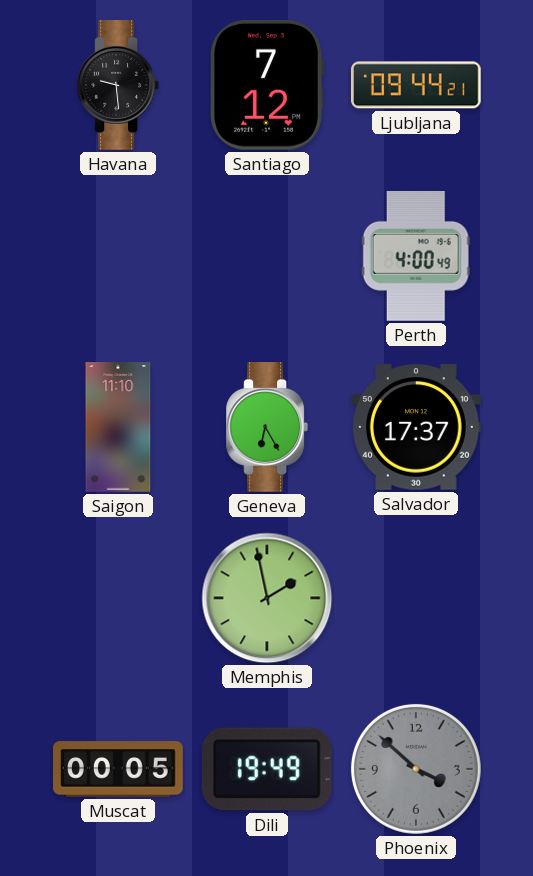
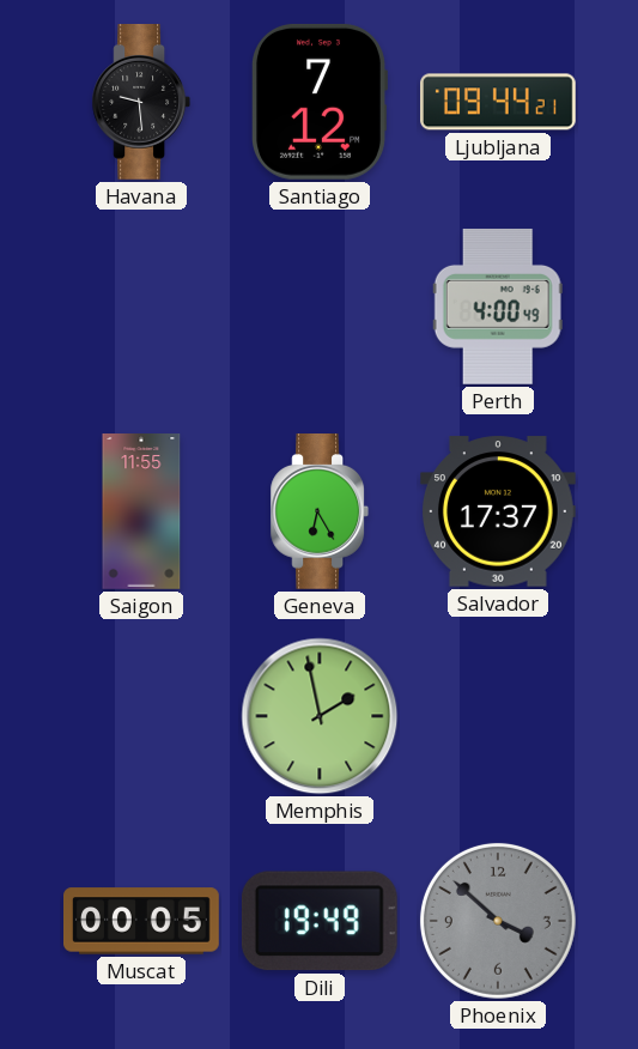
Saigon: 11:10 -> 11:55 (141, 511)
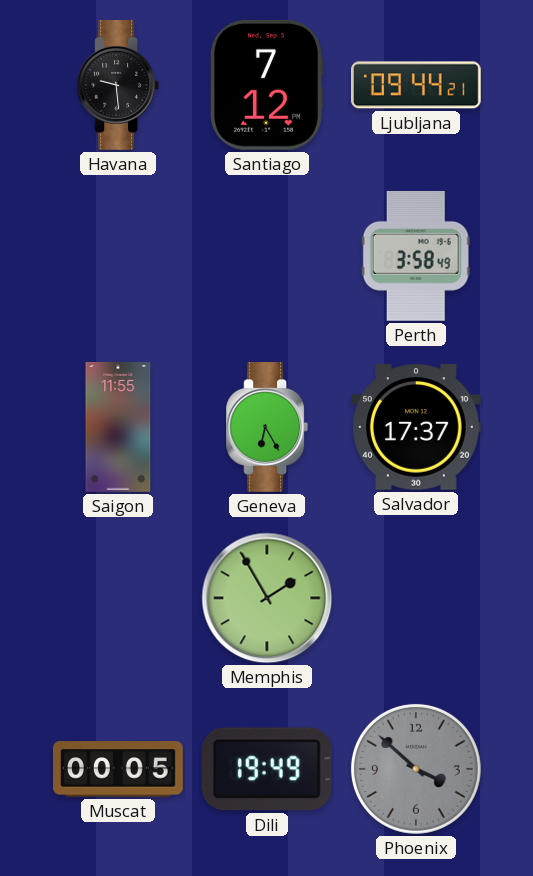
Perth: 4:00 -> 3:58 (416, 256)
Memphis: 1:58 -> 1:55 (267, 598)
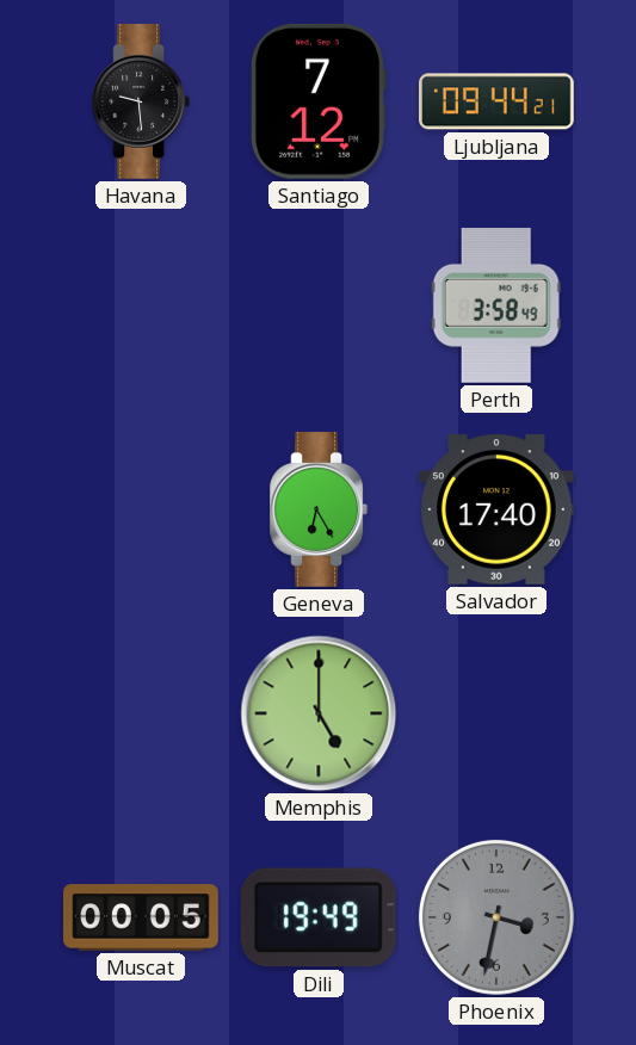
Saigon: 11:55 -> none (118, 427)
Salvador: 17:37 -> 17:40 (498, 509)
Memphis: 1:55 -> 5:00 (319, 713)
Phoenix: 3:52 -> 3:32 (496, 917)
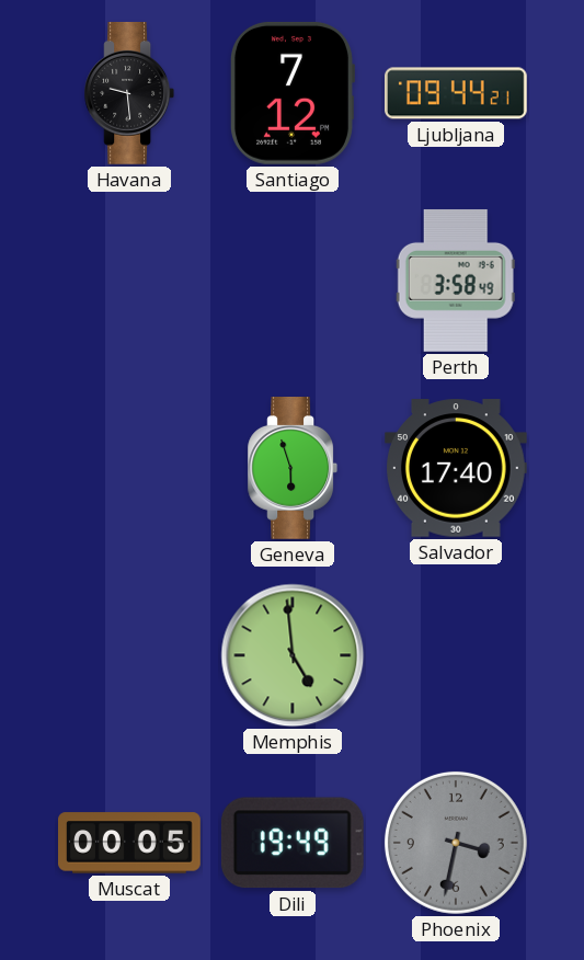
Geneva: 6:25 -> 5:57 (293, 469)
Memphis: 5:00 -> 4:59 (293, 655)
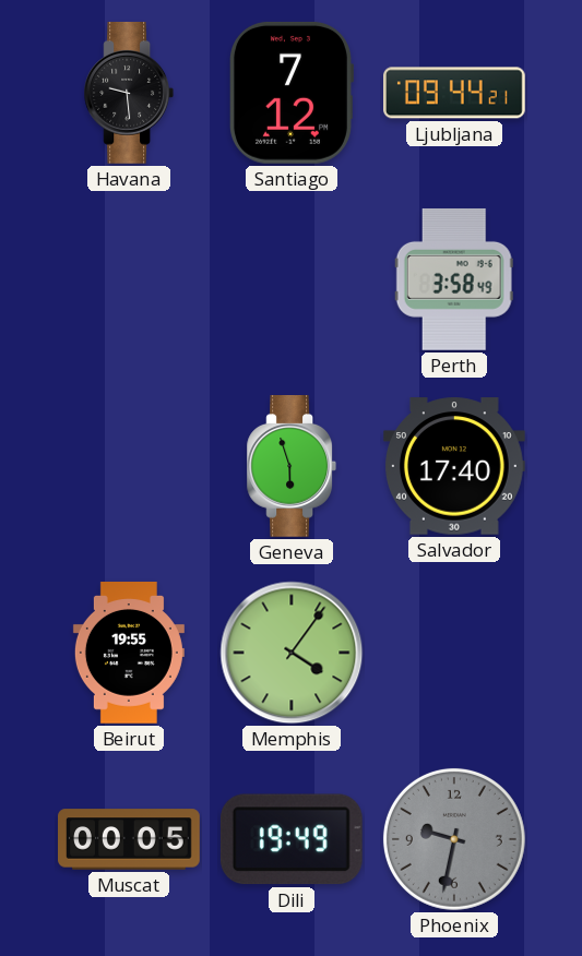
Beirut: none -> 19:55 (129, 654)
Memphis: 4:59 -> 4:06 (292, 653)
Phoenix: 3:32 -> 9:32 (454, 839)
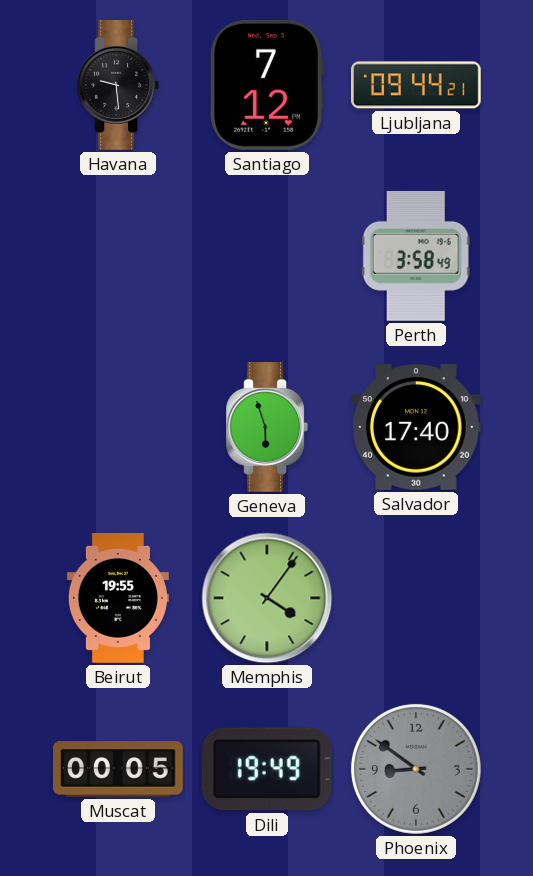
Phoenix: 9:32 -> 8:51 (416, 769)
